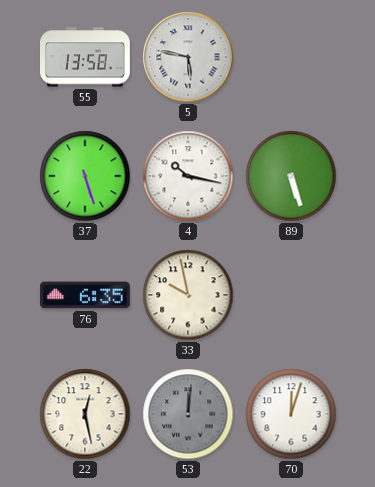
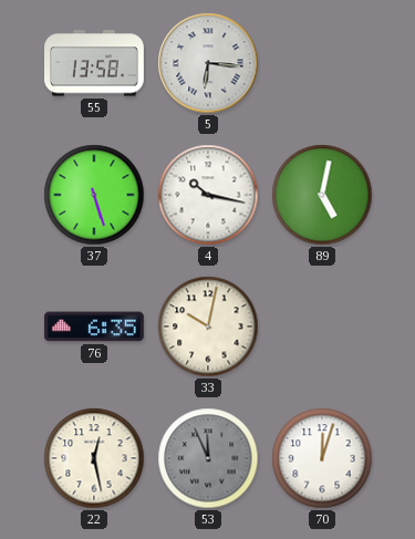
5: 5:47 -> 6:16 (208, 63)
89: 5:27 -> 5:02 (322, 195)
33: 9:58 -> 10:02 (208, 326)
53: 12:01 -> 11:56 (208, 458)
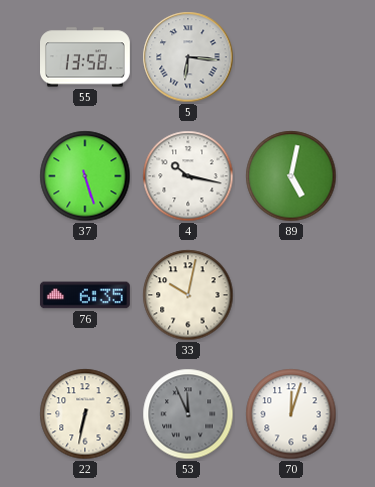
22: 12:28 -> 6:32 (85, 414)
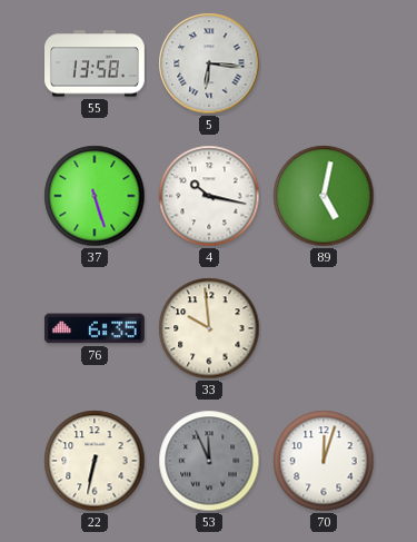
33: 10:02 -> 9:59 (209, 328)
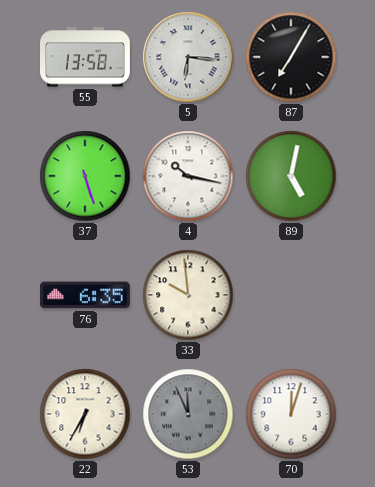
87: none -> 7:05 (291, 57)
22: 6:32 -> 6:35 (85, 414)
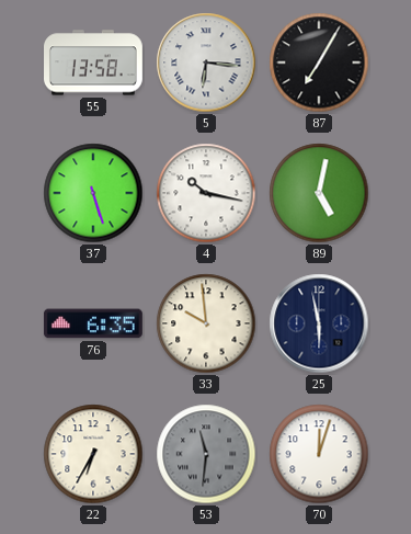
25: none -> 5:58 (319, 323)
53: 11:56 -> 11:31 (206, 454)
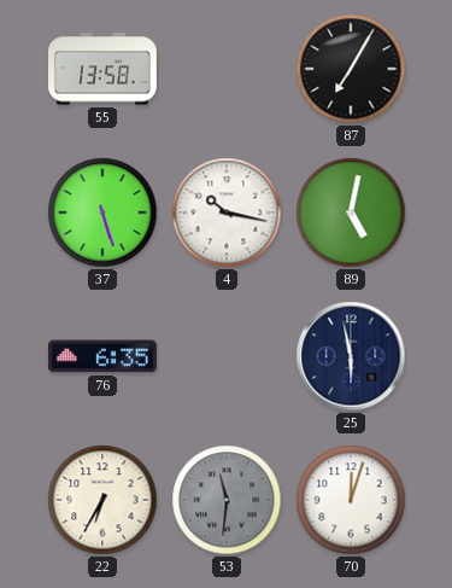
5: 6:16 -> none (206, 63)
33: 9:59 -> none (206, 323)
